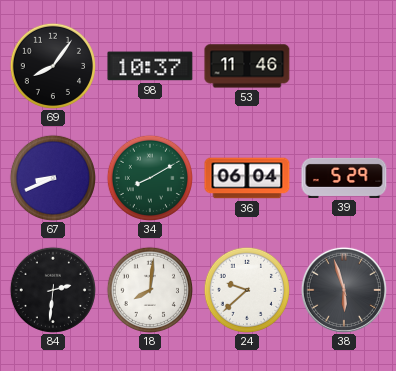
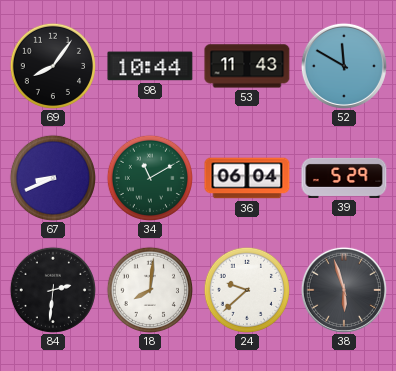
98: 10:37 -> 10:44 (150, 66)
53: 11:46 -> 11:43 (247, 66)
52: none -> 11:50 (344, 66)
34: 8:10 -> 11:10 (149, 177)
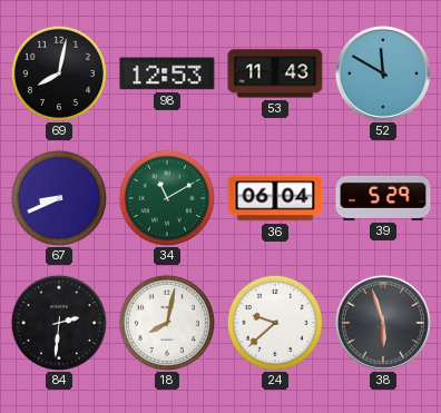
69: 8:06 -> 8:02 (58, 72)
98: 10:44 -> 12:53 (167, 73)
18: 8:01 -> 8:02 (166, 322)
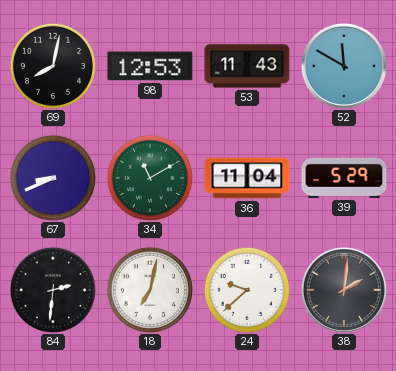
36: 06:04 -> 11:04 (247, 178)
18: 8:02 -> 7:02 (149, 289)
38: 5:57 -> 2:01 (344, 290)
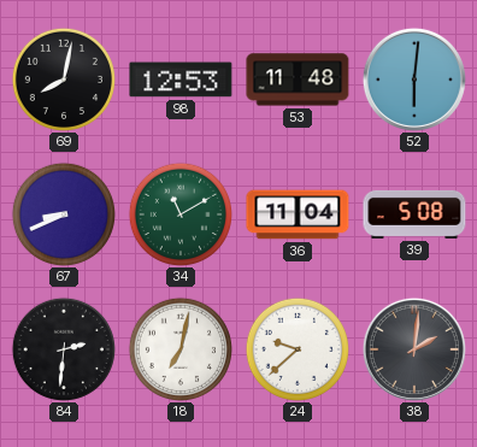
53: 11:43 -> 11:48 (298, 80)
52: 11:50 -> 6:01 (414, 80)
39: 5:29 -> 5:08 (414, 214)
